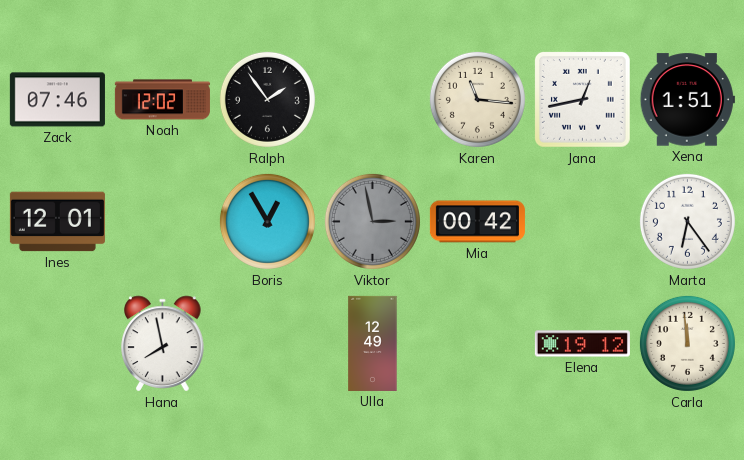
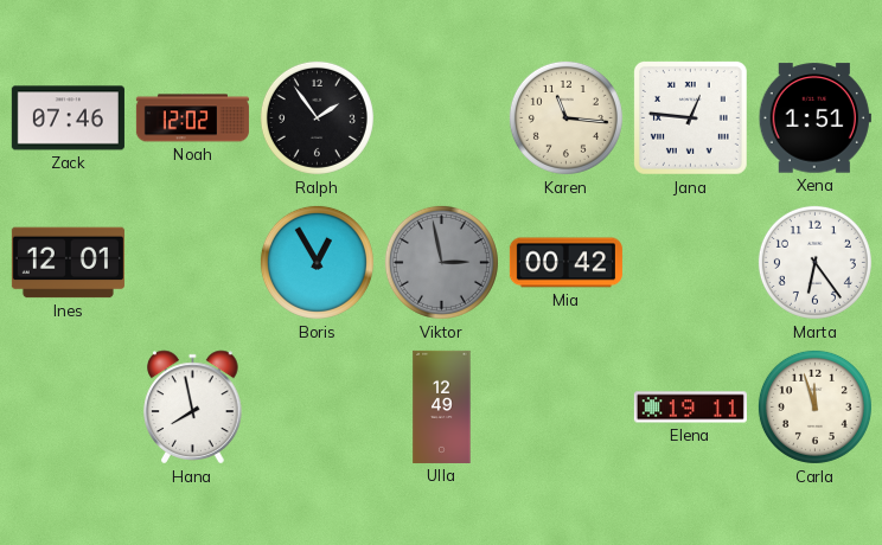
Jana: 12:43 -> 12:46 (690, 117)
Elena: 19:12 -> 19:11 (690, 408)
Carla: 11:59 -> 11:57 (814, 406)
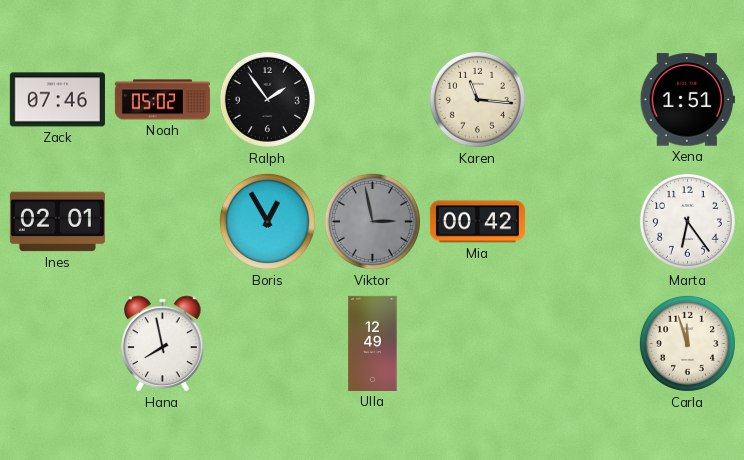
Noah: 12:02 -> 05:02 (162, 100)
Jana: 12:46 -> none (690, 117)
Ines: 12:01 -> 02:01 (57, 222)
Elena: 19:11 -> none (690, 408)
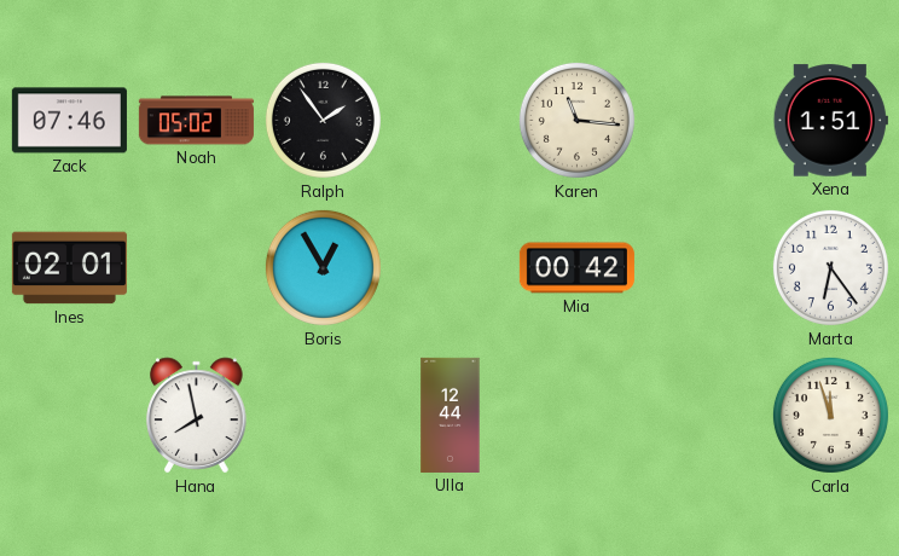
Viktor: 2:58 -> none (372, 221)
Ulla: 12:49 -> 12:44 (451, 415)
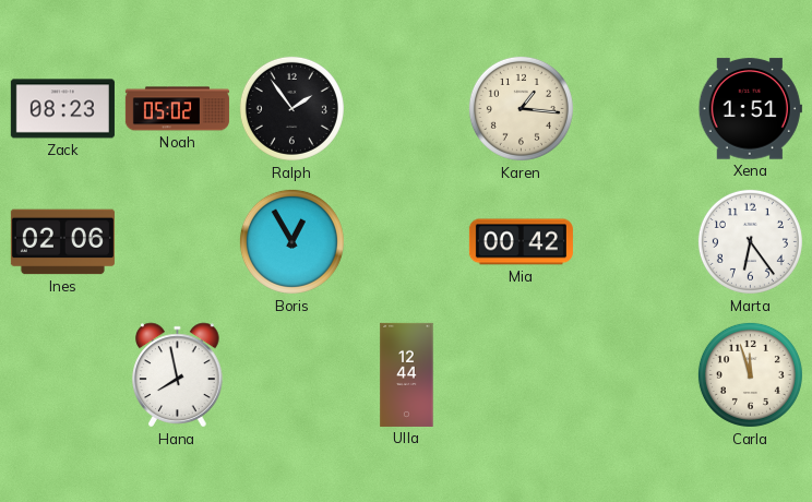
Zack: 07:46 -> 08:23 (62, 109)
Karen: 11:16 -> 1:16 (521, 108)
Ines: 02:01 -> 02:06 (62, 242)
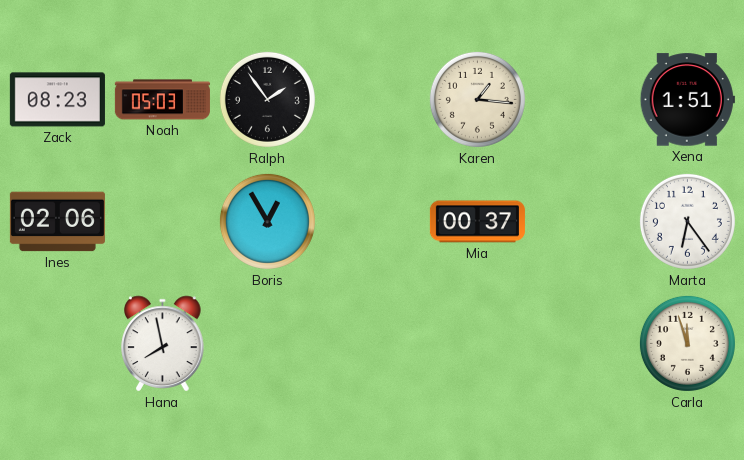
Noah: 05:02 -> 05:03 (162, 100)
Mia: 00:42 -> 00:37 (477, 222)
Ulla: 12:44 -> none (407, 374)
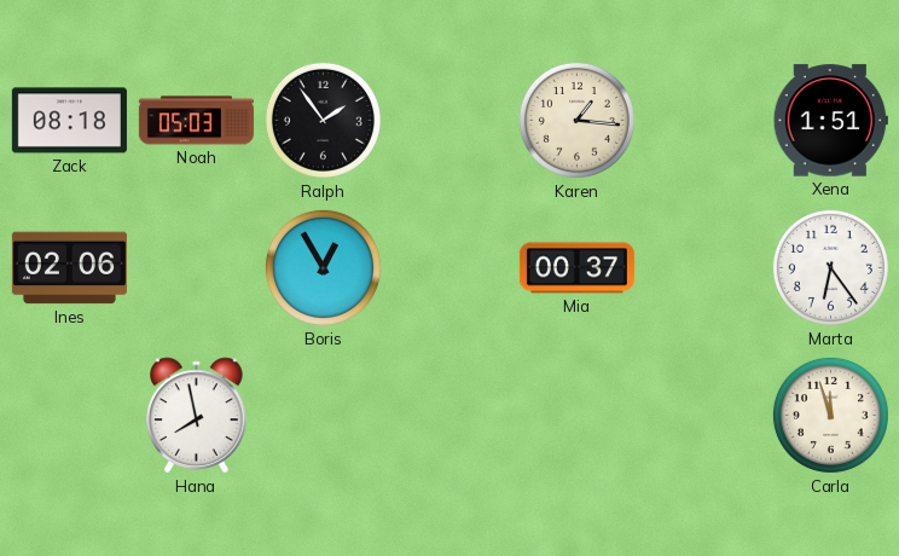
Zack: 08:23 -> 08:18 (69, 121)
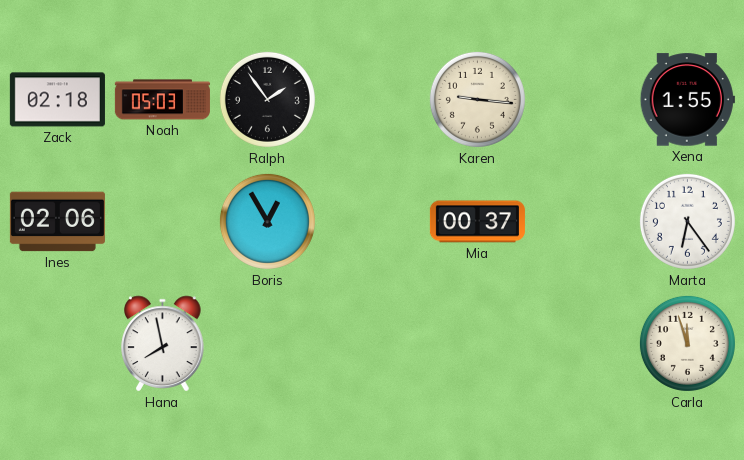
Zack: 08:18 -> 02:18 (57, 100)
Karen: 1:16 -> 9:16 (477, 99)
Xena: 1:51 -> 1:55 (687, 100)
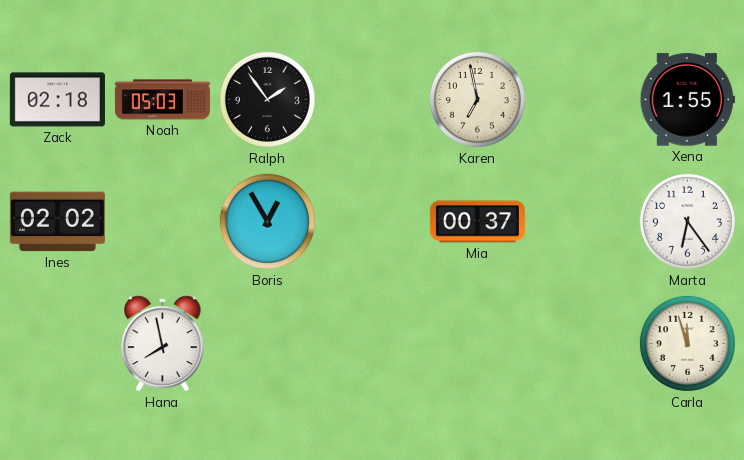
Karen: 9:16 -> 6:58 (477, 99)
Ines: 02:06 -> 02:02 (57, 222)
